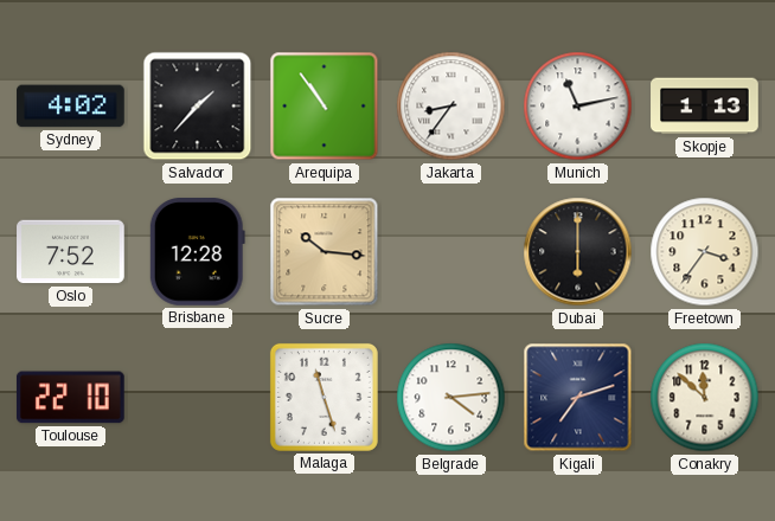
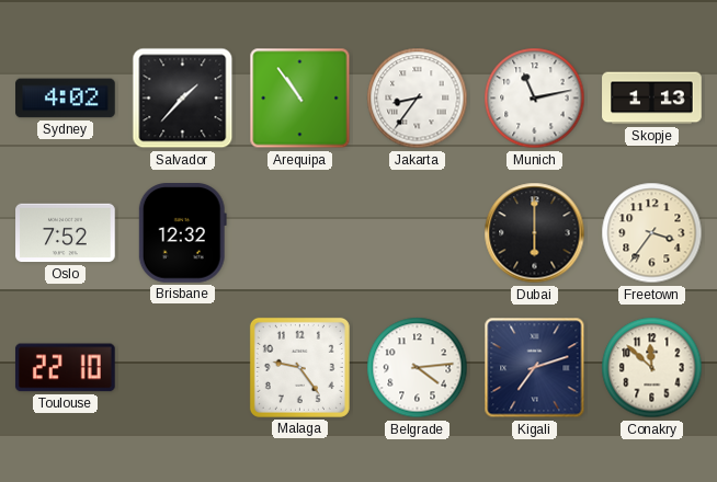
Brisbane: 12:28 -> 12:32 (182, 233)
Sucre: 10:16 -> none (325, 252)
Malaga: 11:27 -> 9:24 (299, 367)
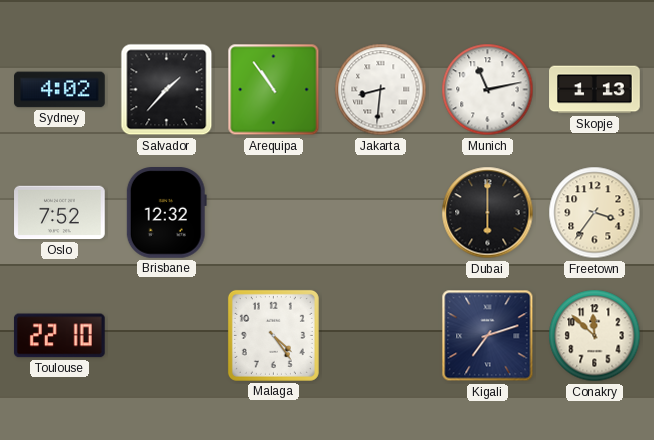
Jakarta: 8:36 -> 8:31 (381, 90)
Malaga: 9:24 -> 4:24 (273, 335)
Belgrade: 4:14 -> none (418, 368)
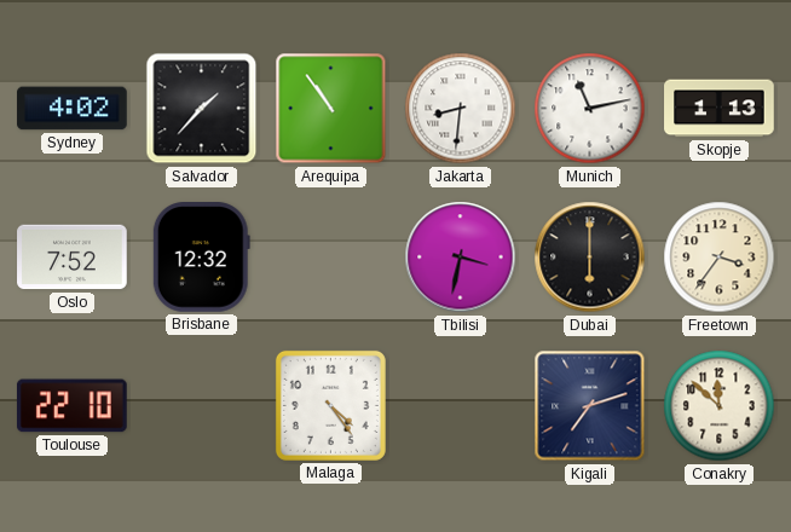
Tbilisi: none -> 3:32 (461, 258)
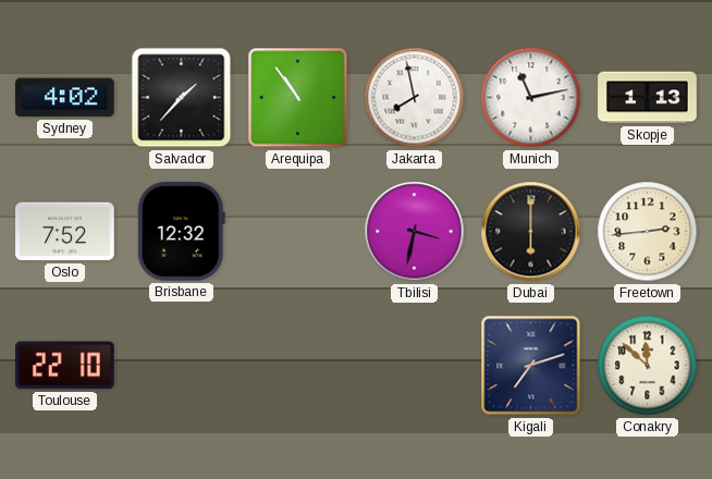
Jakarta: 8:31 -> 7:58 (415, 98)
Freetown: 3:36 -> 2:44 (648, 232)
Malaga: 4:24 -> none (330, 405)
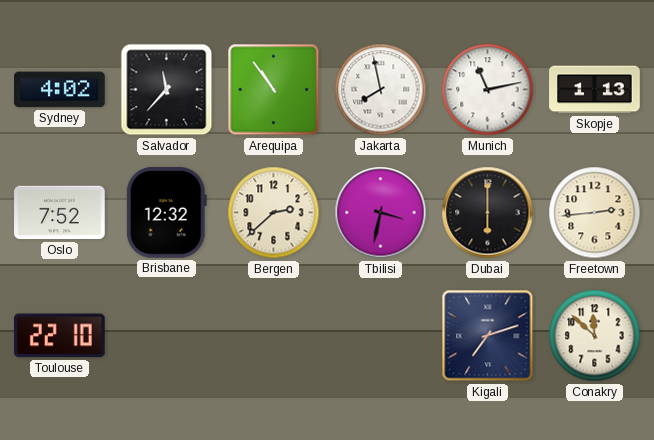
Salvador: 1:37 -> 11:37 (167, 90)
Bergen: none -> 2:38 (274, 213)
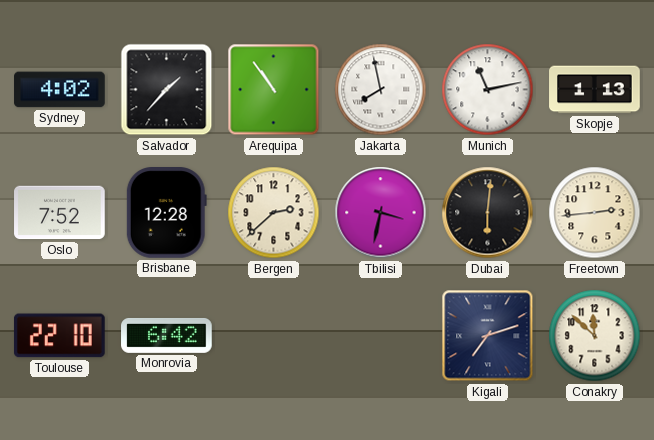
Salvador: 11:37 -> 1:37 (167, 90)
Brisbane: 12:32 -> 12:28 (166, 213)
Dubai: 6:00 -> 6:01 (488, 213)
Monrovia: none -> 6:42 (167, 335)
